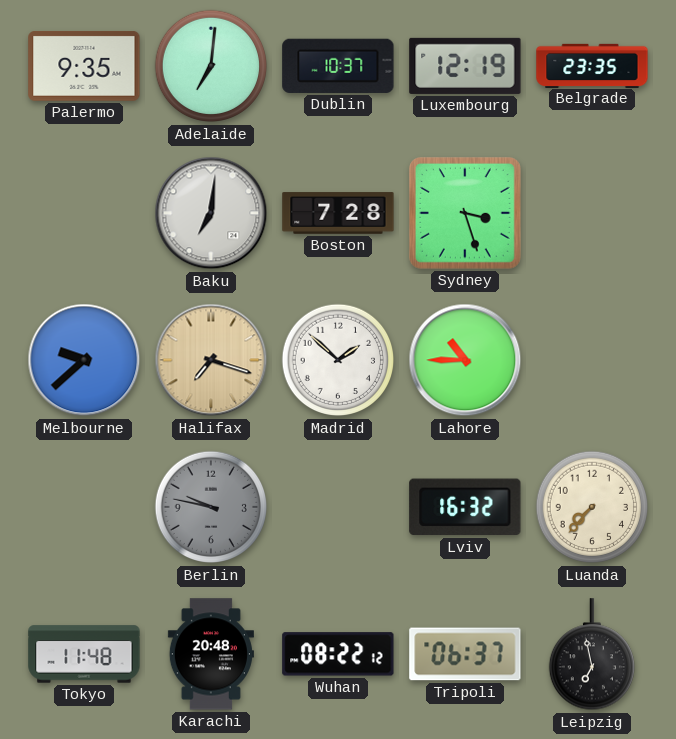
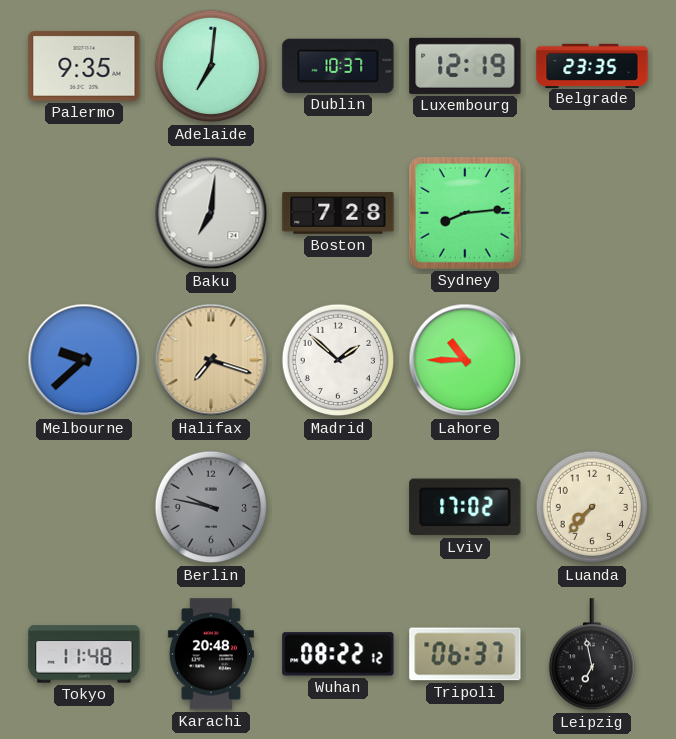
Sydney: 3:27 -> 8:14 (465, 213)
Lviv: 16:32 -> 17:02 (465, 507)
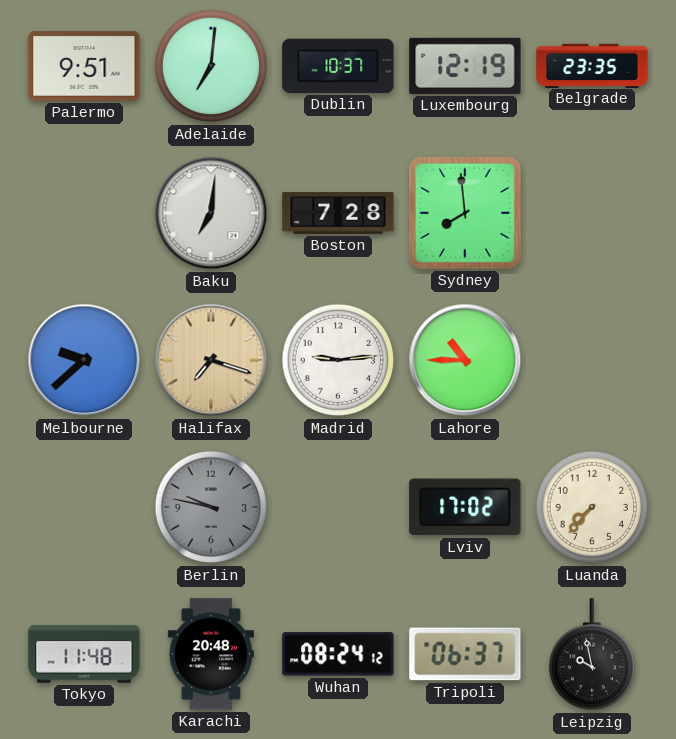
Palermo: 9:35 -> 9:51 (84, 67)
Sydney: 8:14 -> 7:59 (465, 213)
Madrid: 1:52 -> 9:14 (338, 360)
Wuhan: 08:22 -> 08:24 (338, 654)
Leipzig: 6:58 -> 9:58 (591, 655)
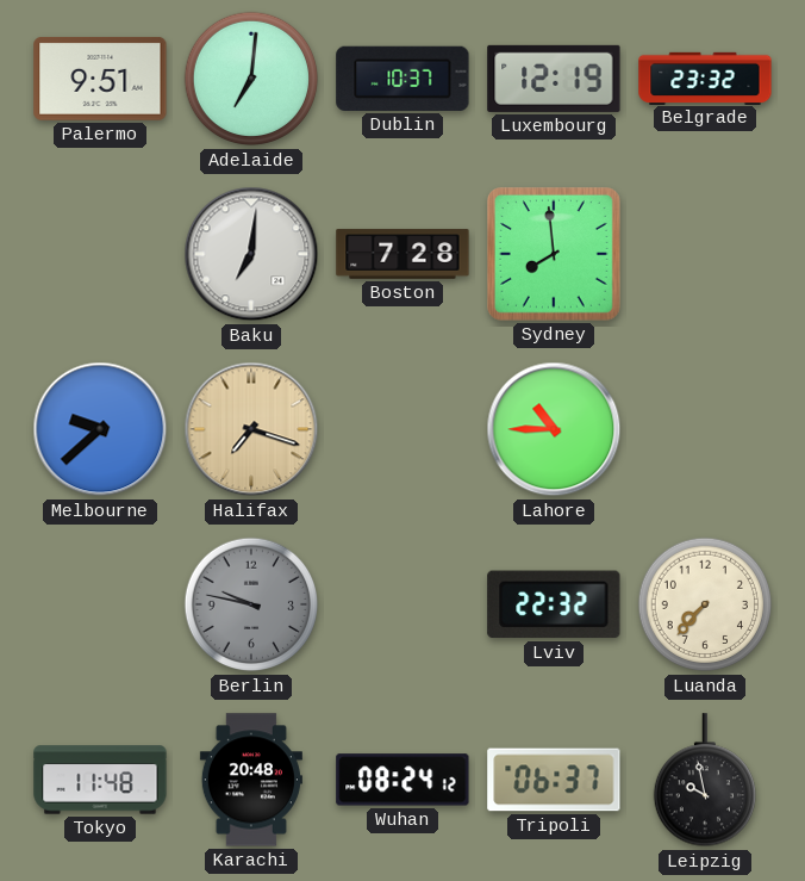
Belgrade: 23:35 -> 23:32 (705, 77)
Madrid: 9:14 -> none (338, 360)
Lviv: 17:02 -> 22:32 (554, 604)
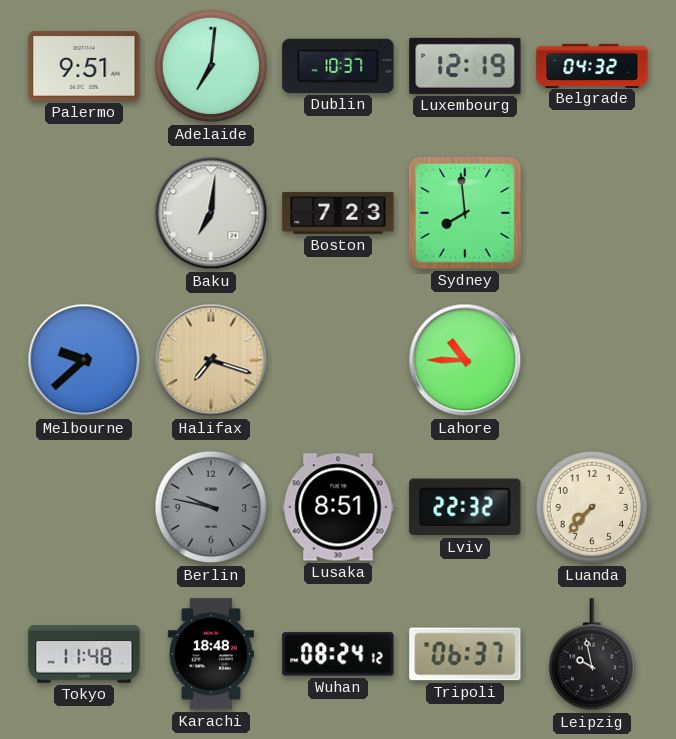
Belgrade: 23:32 -> 04:32 (592, 65)
Boston: 7:28 -> 7:23 (338, 213)
Lusaka: none -> 8:51 (338, 507)
Karachi: 20:48 -> 18:48 (211, 654)
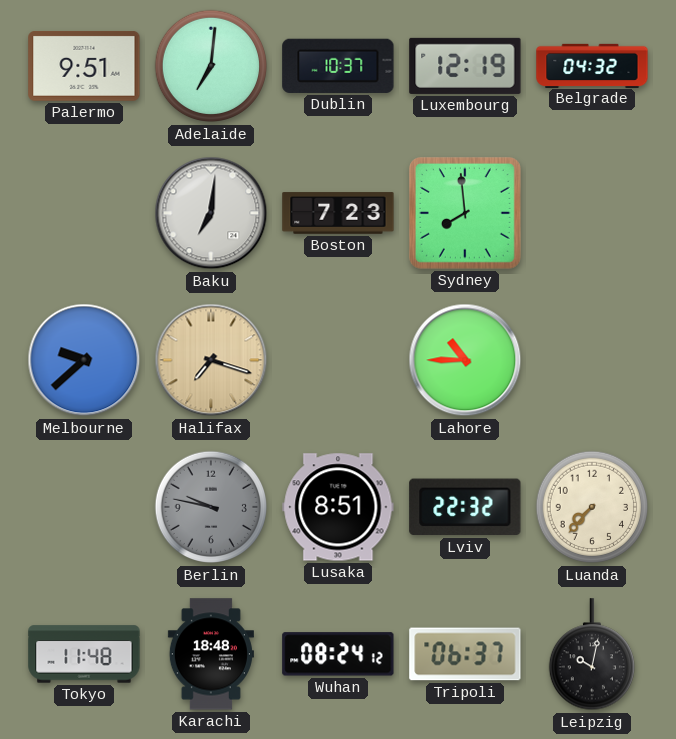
Leipzig: 9:58 -> 10:02 (591, 655)
